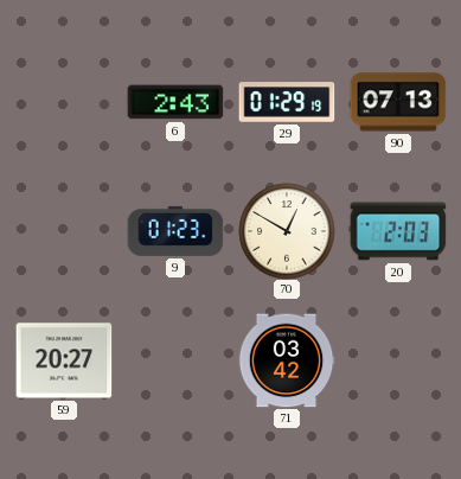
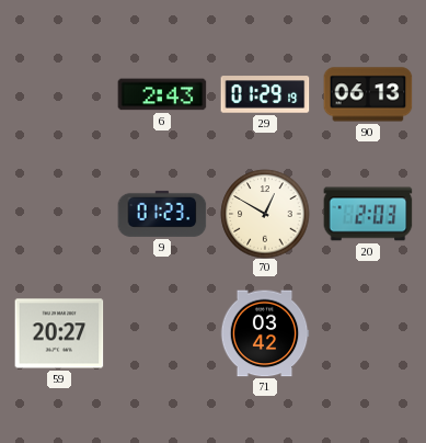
90: 07:13 -> 06:13 (368, 94)
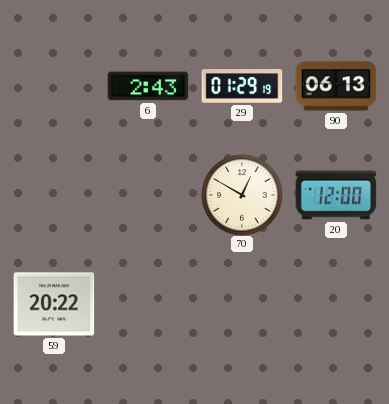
9: 01:23 -> none (162, 214)
20: 2:03 -> 12:00 (336, 195)
59: 20:27 -> 20:22 (54, 304)
71: 03:42 -> none (265, 333)
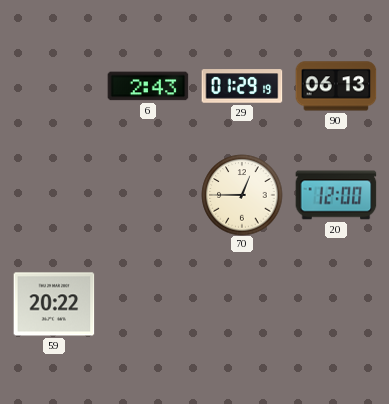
70: 12:50 -> 12:45 (242, 195)
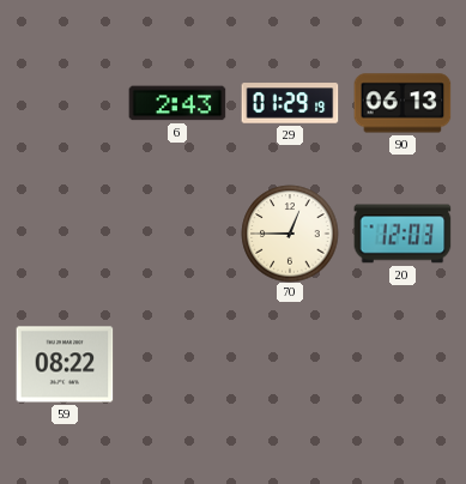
20: 12:00 -> 12:03 (403, 234)
59: 20:22 -> 08:22 (65, 364)
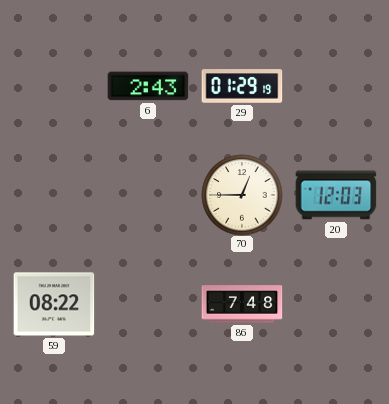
90: 06:13 -> none (403, 103)
86: none -> 7:48 (242, 304)
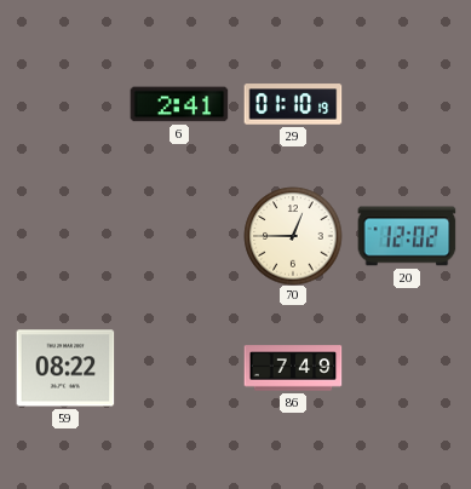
6: 2:43 -> 2:41 (179, 104)
29: 01:29 -> 01:10 (293, 104)
20: 12:03 -> 12:02 (407, 236)
86: 7:48 -> 7:49 (293, 368)
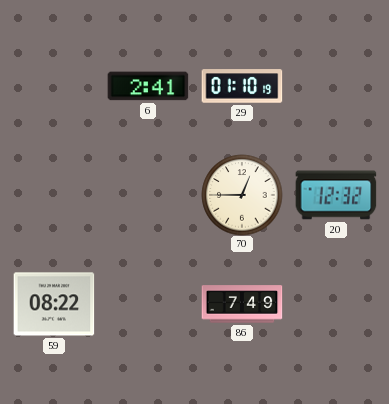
20: 12:02 -> 12:32 (336, 195)
